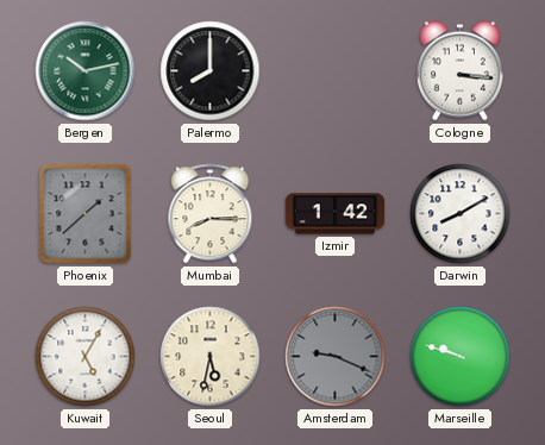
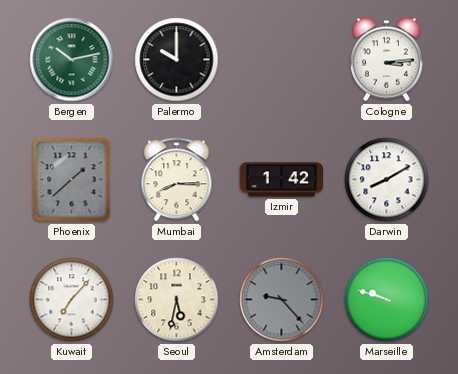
Palermo: 8:00 -> 10:00 (177, 60)
Cologne: 3:16 -> 3:14 (386, 60)
Kuwait: 5:05 -> 7:07 (72, 300)
Amsterdam: 9:19 -> 9:23 (282, 300)
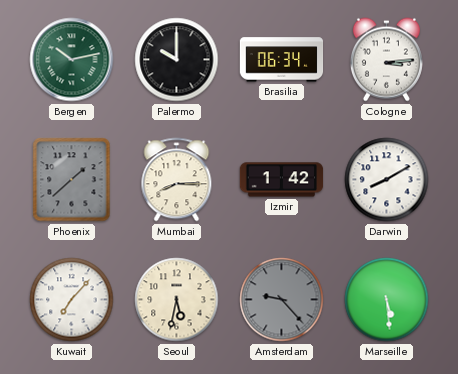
Brasilia: none -> 06:34 (282, 60)
Marseille: 9:48 -> 5:29 (387, 300)
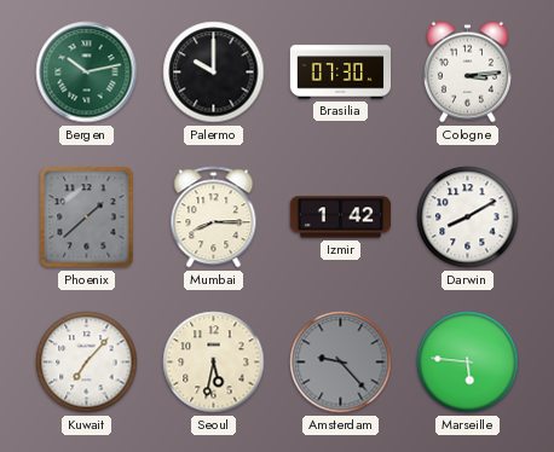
Brasilia: 06:34 -> 07:30 (341, 73)
Marseille: 5:29 -> 5:46 (468, 363)
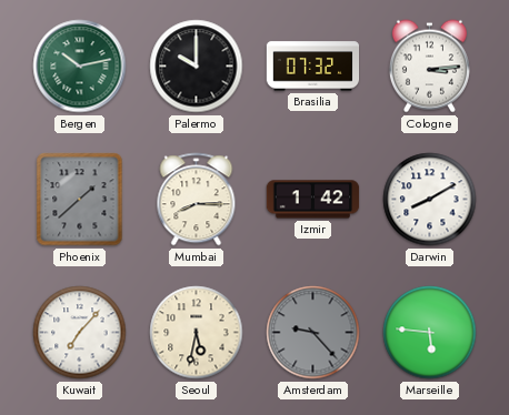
Brasilia: 07:30 -> 07:32 (313, 67)
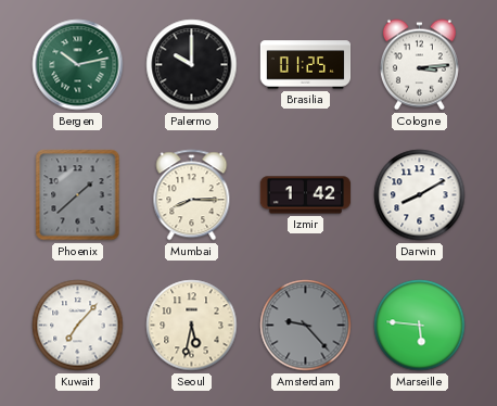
Brasilia: 07:32 -> 01:25 (306, 65)
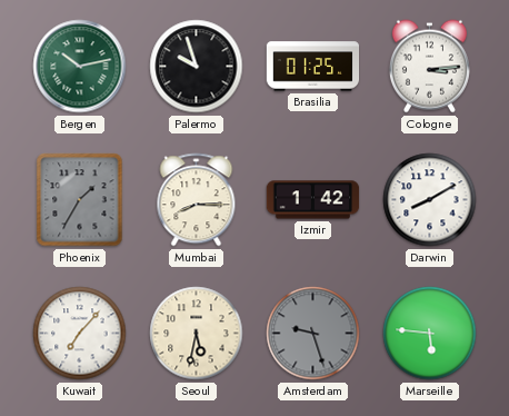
Palermo: 10:00 -> 9:57 (197, 67)
Phoenix: 1:38 -> 1:35 (80, 200)
Amsterdam: 9:23 -> 9:27 (313, 334)
